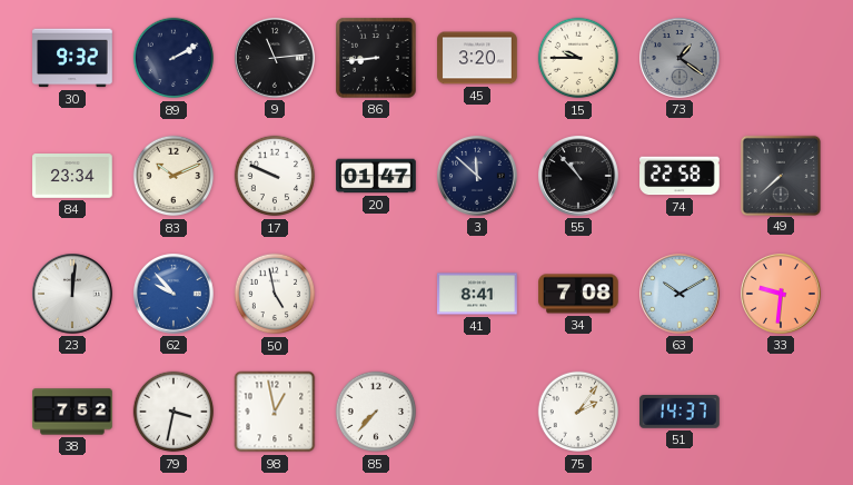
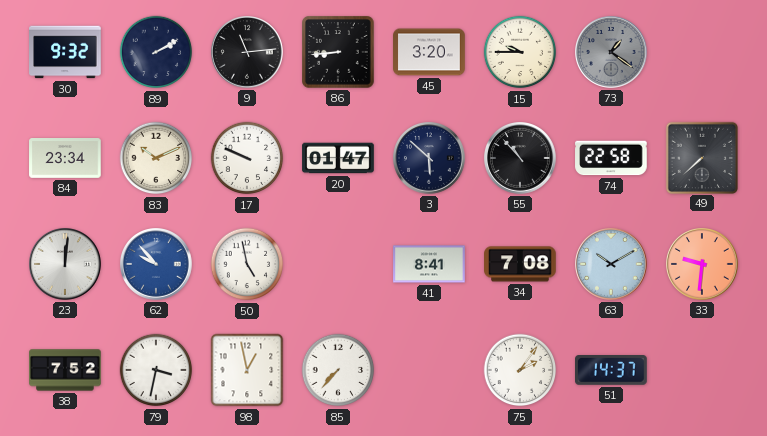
3: 11:52 -> 5:52 (430, 159)
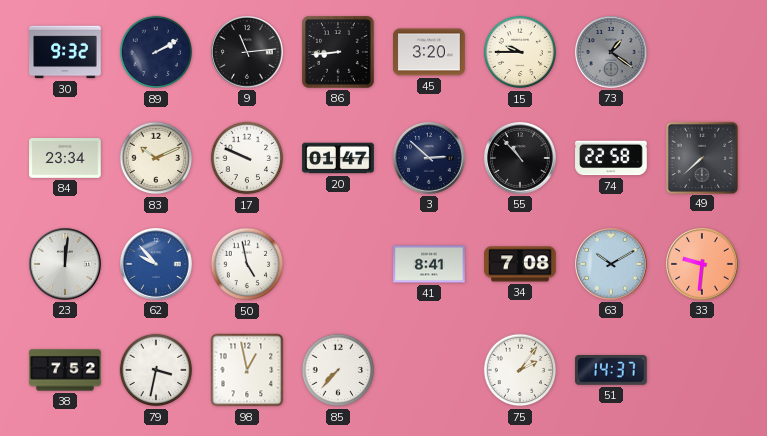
3: 5:52 -> 2:52 (430, 159)
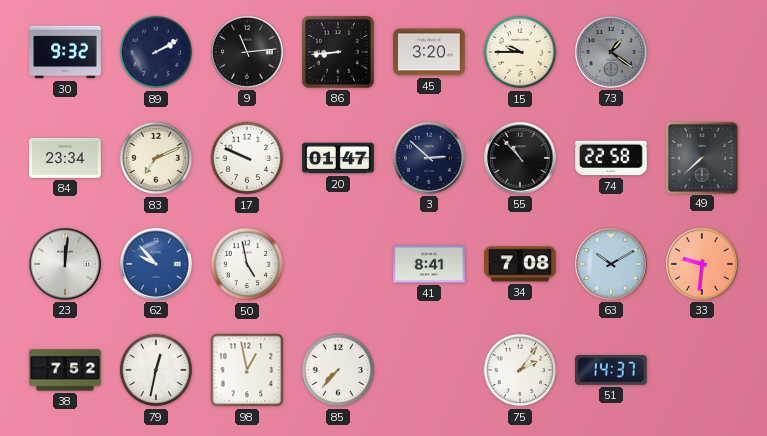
83: 10:11 -> 7:11 (156, 158)
79: 3:32 -> 12:32 (156, 370)
